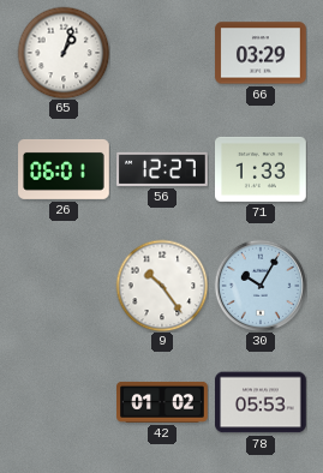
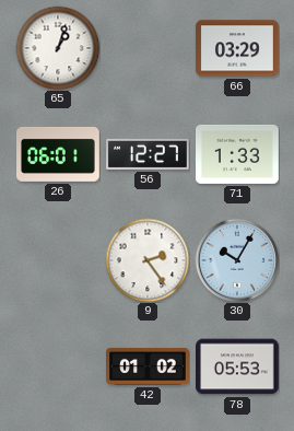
9: 10:24 -> 2:24 (148, 260)
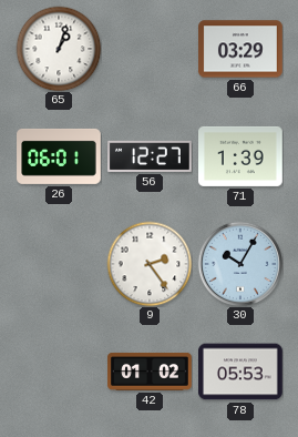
71: 1:33 -> 1:39 (240, 156)
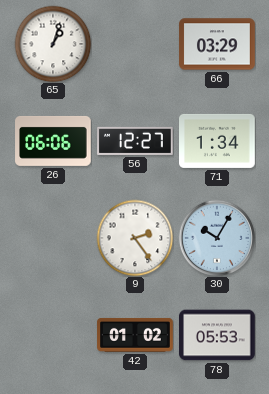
26: 06:01 -> 06:06 (53, 141)
71: 1:39 -> 1:34 (217, 141)
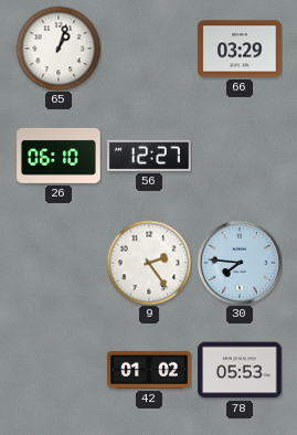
26: 06:06 -> 06:10 (59, 156)
71: 1:34 -> none (217, 141)
30: 10:05 -> 7:46 (240, 263)
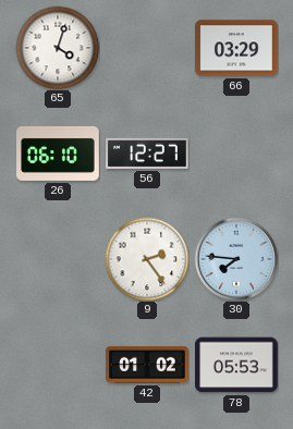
65: 1:03 -> 4:03 (58, 48)
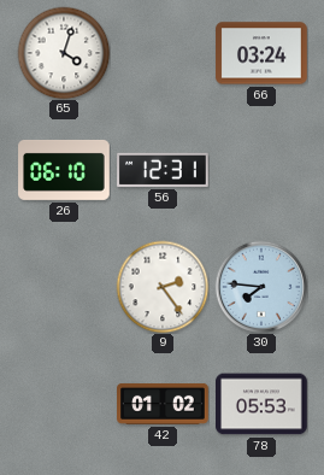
66: 03:29 -> 03:24 (261, 53)
56: 12:27 -> 12:31 (163, 170)
